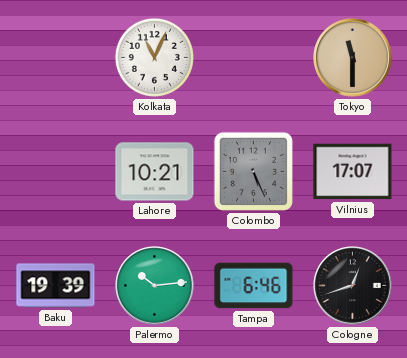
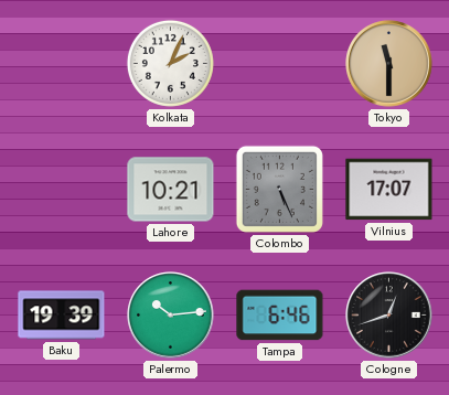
Kolkata: 11:04 -> 2:04 (170, 63)
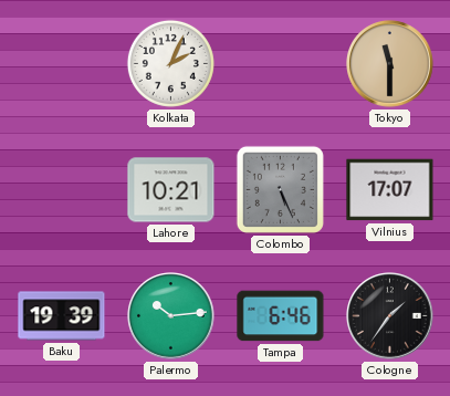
Cologne: 12:42 -> 1:36 (390, 316)
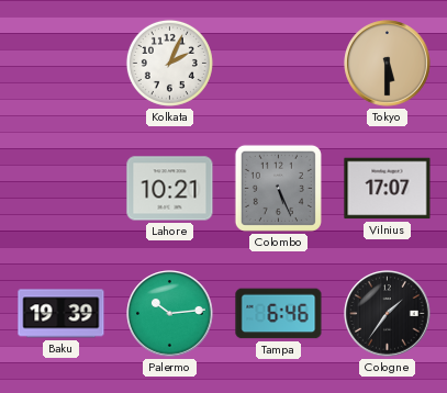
Tokyo: 11:30 -> 5:30 (388, 64)
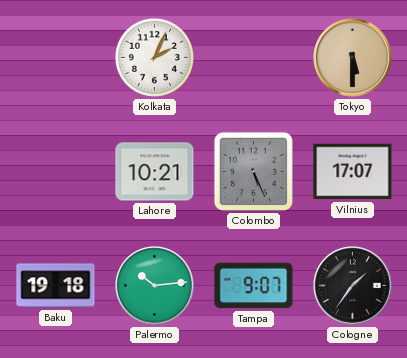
Baku: 19:39 -> 19:18 (56, 286)
Tampa: 6:46 -> 9:07 (254, 286)
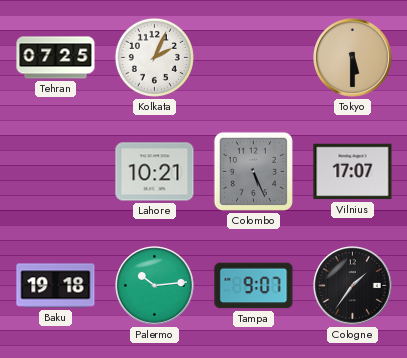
Tehran: none -> 07:25 (56, 58)
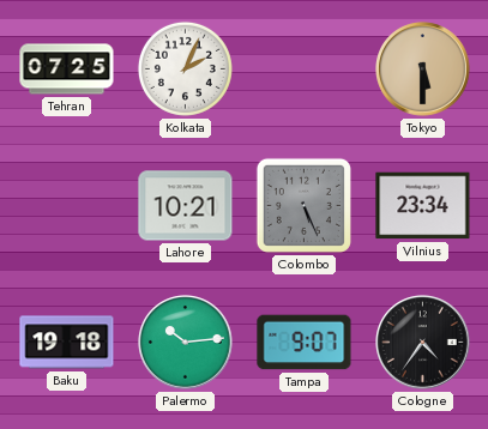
Vilnius: 17:07 -> 23:34 (423, 206)
Cologne: 1:36 -> 4:36 (423, 343)
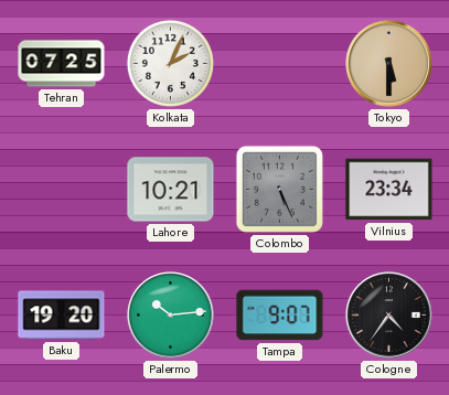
Baku: 19:18 -> 19:20 (62, 316)
